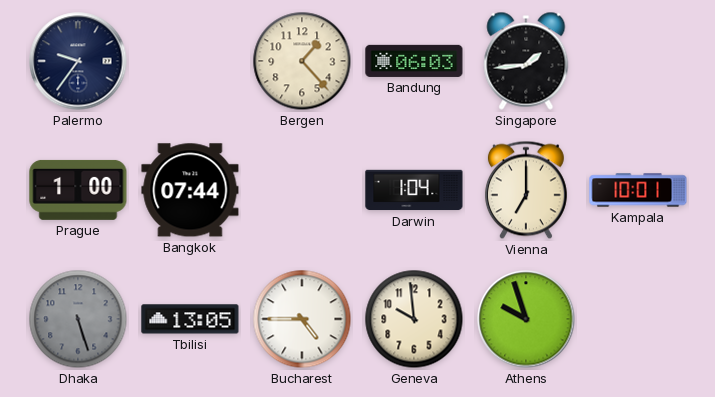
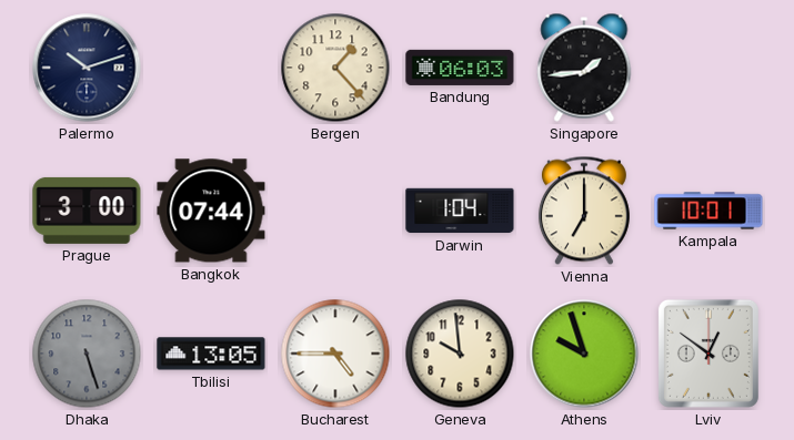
Palermo: 9:36 -> 10:12 (87, 68)
Prague: 1:00 -> 3:00 (87, 211)
Lviv: none -> 12:51 (708, 354)
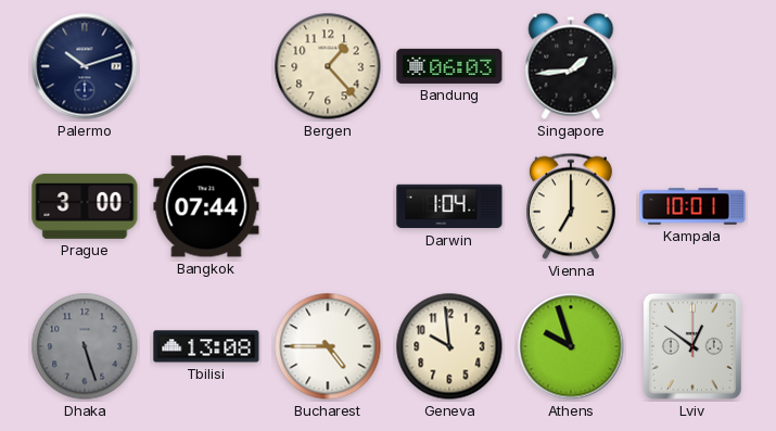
Tbilisi: 13:05 -> 13:08 (206, 346)
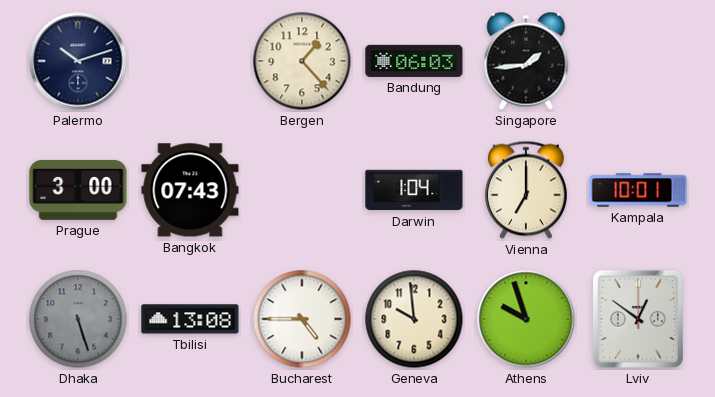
Bangkok: 07:44 -> 07:43 (190, 190)
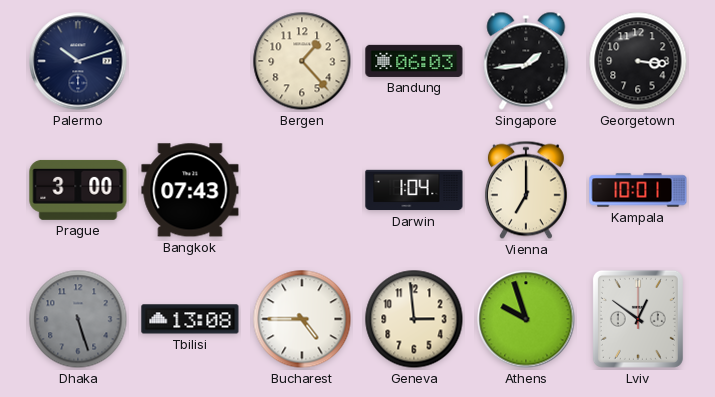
Georgetown: none -> 3:16 (638, 61)
Geneva: 9:59 -> 2:59 (414, 319)
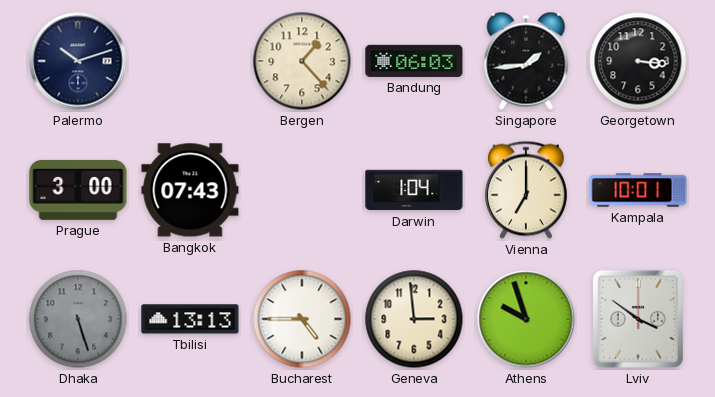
Tbilisi: 13:08 -> 13:13 (190, 319)
Lviv: 12:51 -> 3:51 (638, 319)
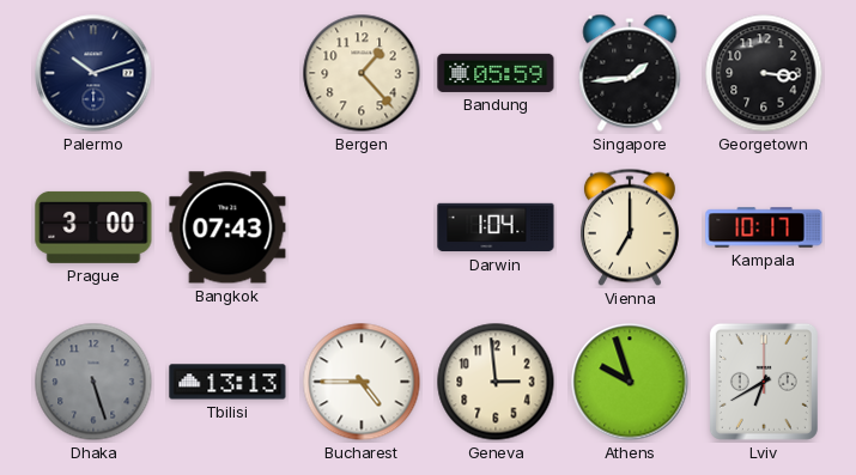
Bandung: 06:03 -> 05:59 (496, 73)
Kampala: 10:01 -> 10:17 (764, 227)
Lviv: 3:51 -> 6:40 (764, 382)
